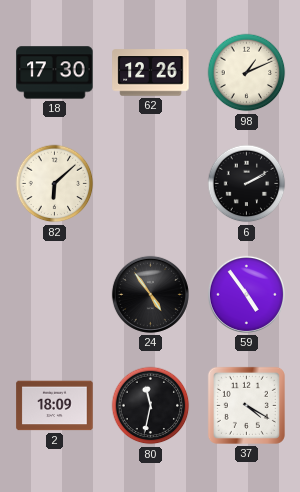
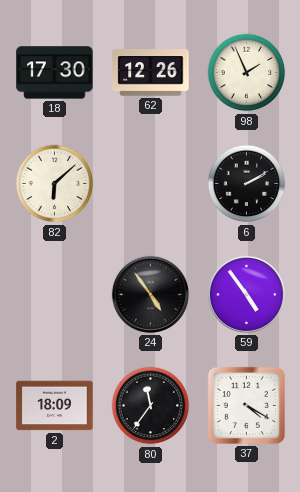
98: 1:11 -> 1:56 (247, 73)
80: 11:32 -> 11:36 (151, 406)
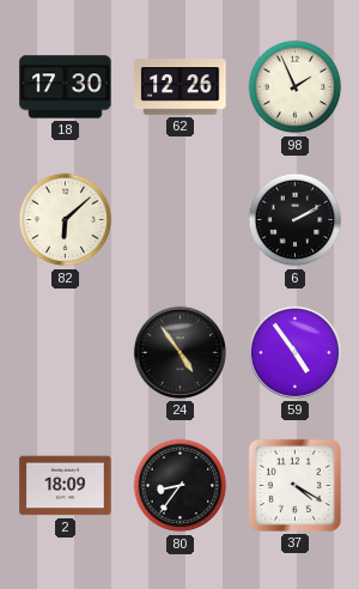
80: 11:36 -> 8:36 (181, 486)
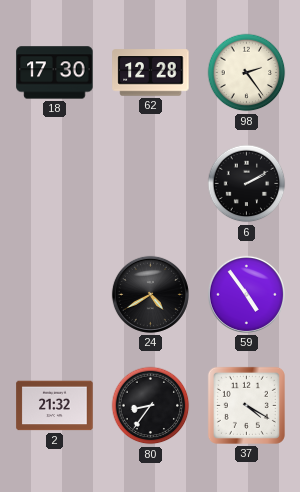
62: 12:26 -> 12:28 (151, 73)
98: 1:56 -> 2:24 (247, 73)
82: 6:08 -> none (66, 220)
24: 4:54 -> 4:40 (150, 294)
2: 18:09 -> 21:32 (55, 406)
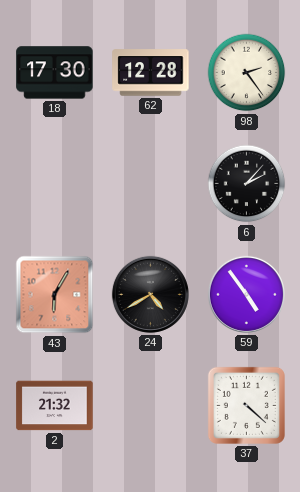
6: 2:10 -> 2:07 (247, 184)
43: none -> 6:05 (55, 295)
80: 8:36 -> none (151, 406)
37: 4:20 -> 4:22 (246, 405)
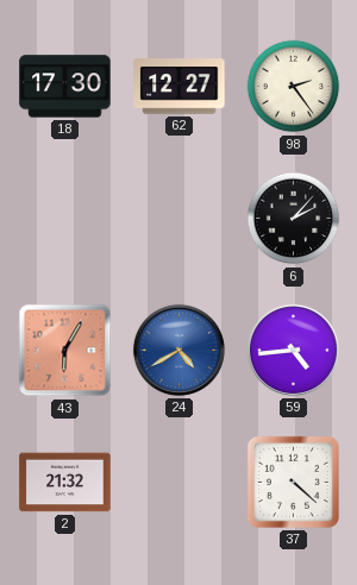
62: 12:28 -> 12:27 (180, 87)
24 dial: black -> blue (178, 350)
59: 4:54 -> 4:44 (293, 350)
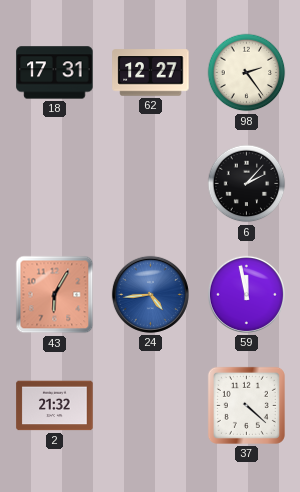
18: 17:30 -> 17:31 (55, 73)
24: 4:40 -> 4:44 (150, 294)
59: 4:44 -> 11:58 (246, 294)
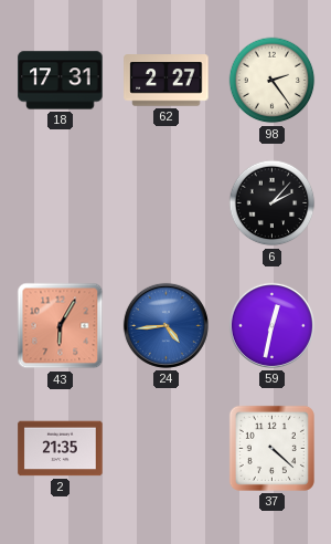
62: 12:27 -> 2:27 (167, 81)
59: 11:58 -> 12:32 (271, 325)
2: 21:32 -> 21:35 (61, 449)
